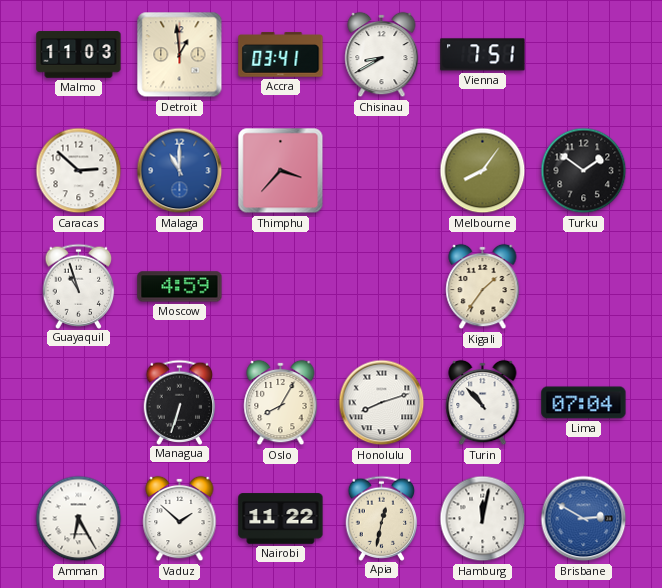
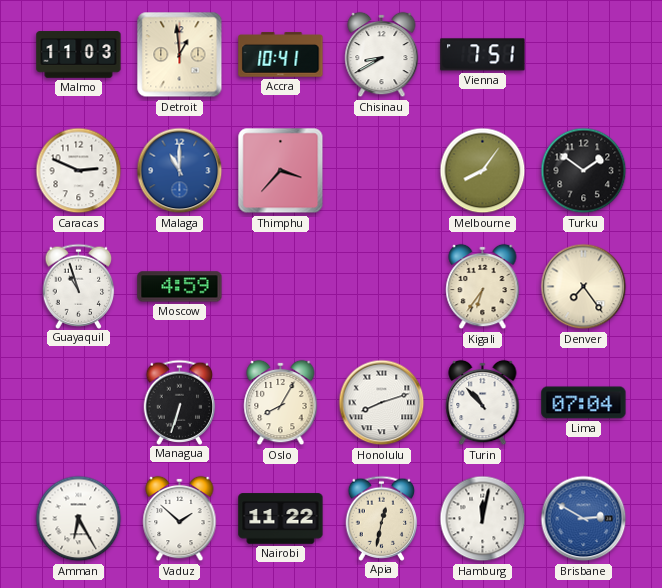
Accra: 03:41 -> 10:41 (281, 55)
Caracas: 2:52 -> 2:49 (79, 171)
Kigali: 1:36 -> 6:36 (483, 287)
Denver: none -> 7:24 (584, 287)
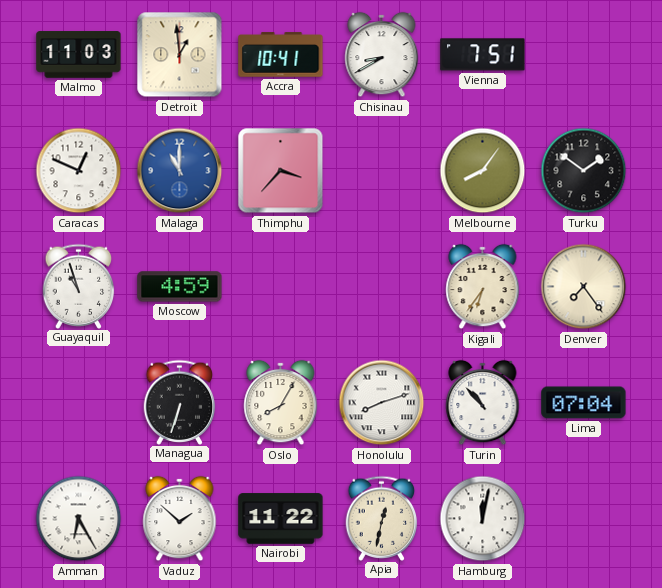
Caracas: 2:49 -> 12:49 (79, 171)
Brisbane: 2:50 -> none (584, 519)
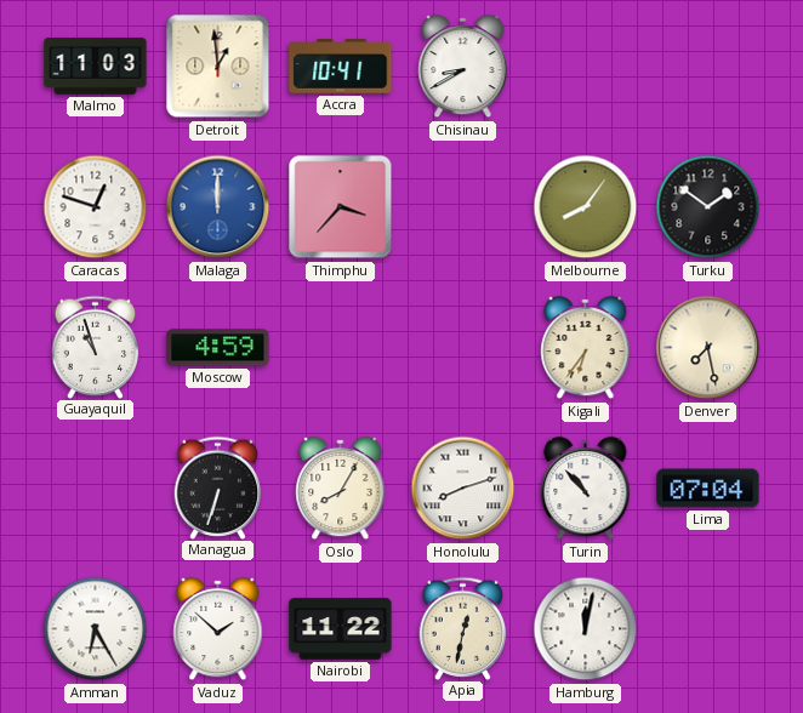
Vienna: 7:51 -> none (483, 55)
Caracas: 12:49 -> 12:48 (96, 207)
Malaga: 11:00 -> 12:00 (218, 207)
Denver: 7:24 -> 7:28 (708, 348)
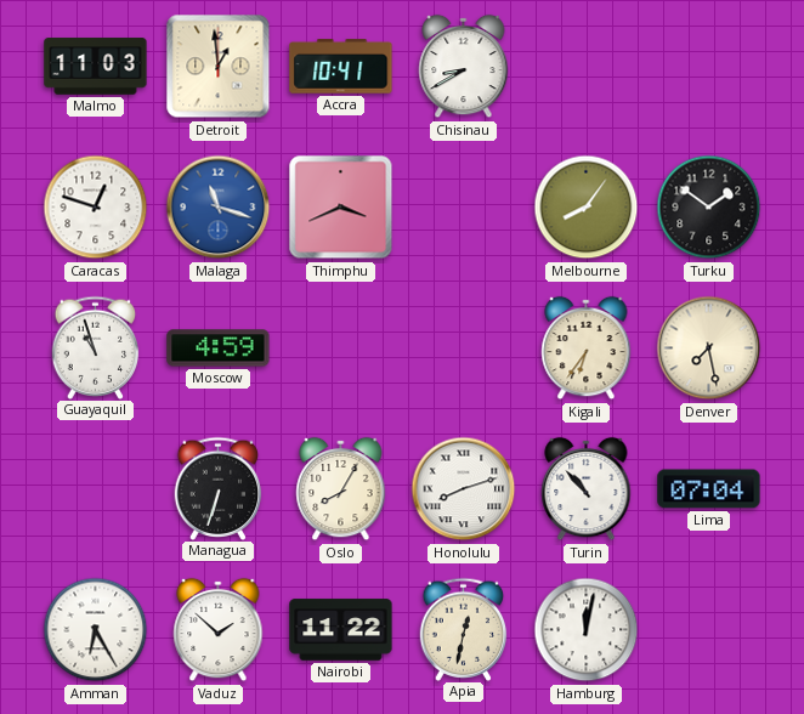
Malaga: 12:00 -> 11:18 (219, 208)
Thimphu: 3:37 -> 3:41 (341, 208)
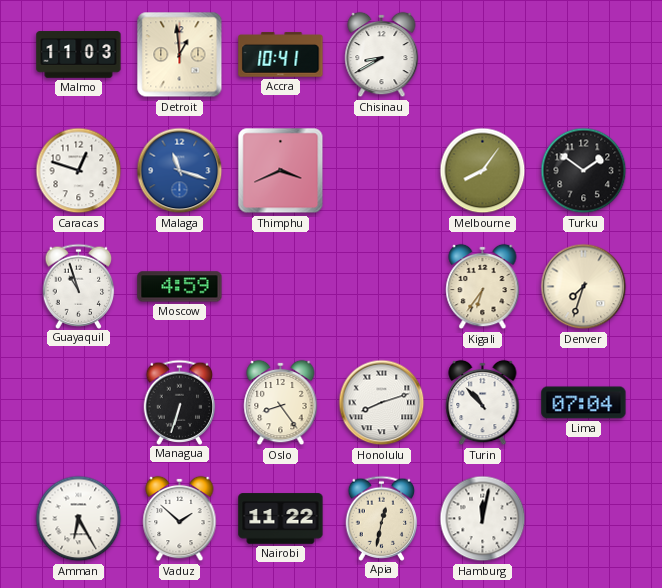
Denver: 7:28 -> 7:33 (584, 287)
Oslo: 8:05 -> 8:24 (281, 403)
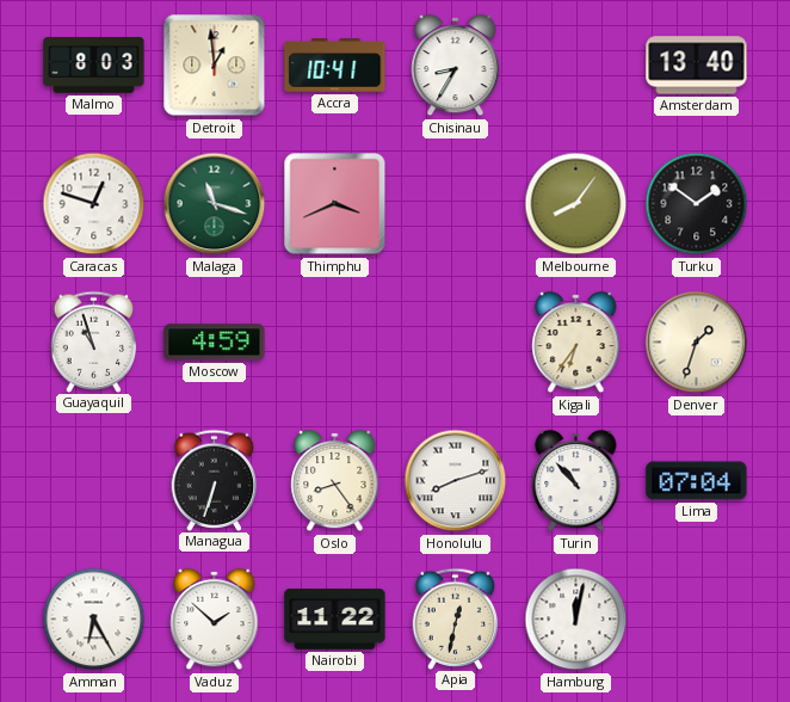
Malmo: 11:03 -> 8:03 (94, 66)
Chisinau: 8:40 -> 8:35 (456, 66)
Amsterdam: none -> 13:40 (697, 66)
Malaga dial: blue -> green (215, 204)
Denver: 7:33 -> 1:33 (697, 343)
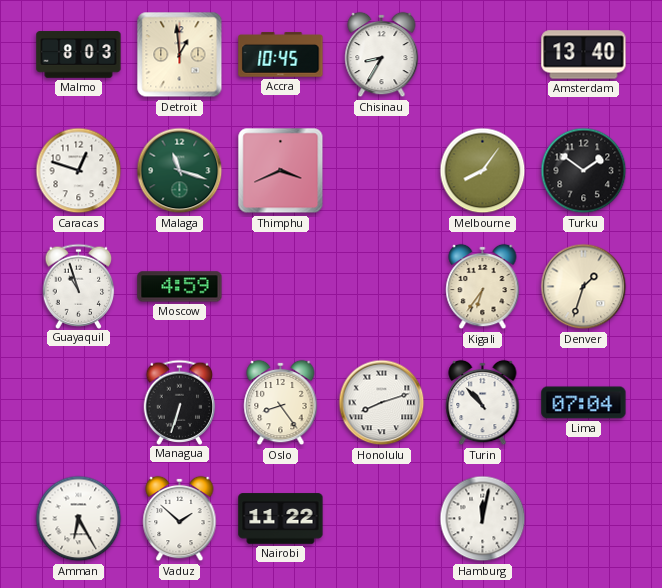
Accra: 10:41 -> 10:45 (281, 55)
Apia: 12:32 -> none (456, 618)
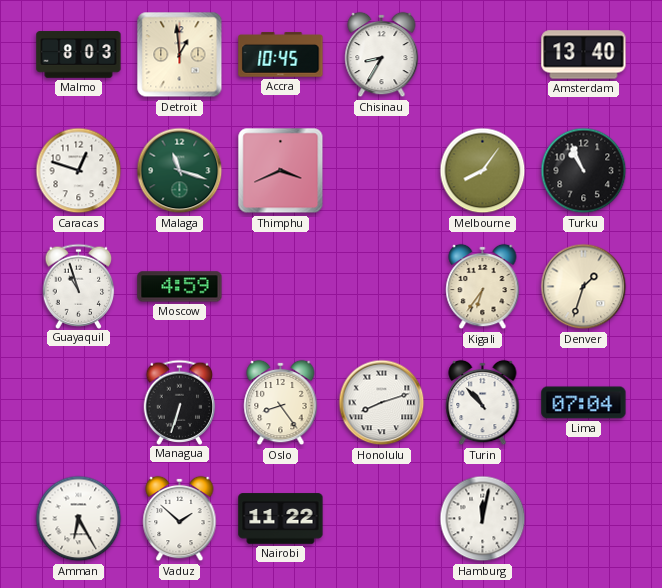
Turku: 1:51 -> 10:56 (584, 171)
